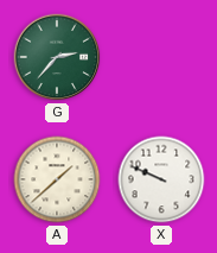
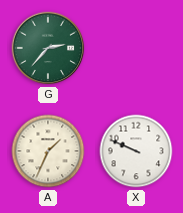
A: 1:38 -> 1:34 (48, 151)
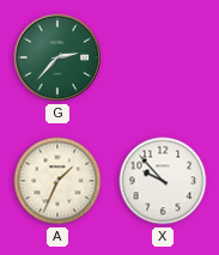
X: 9:49 -> 9:53 (163, 181)
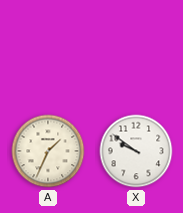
G: 2:37 -> none (57, 57)
X: 9:53 -> 9:51 (136, 151)
